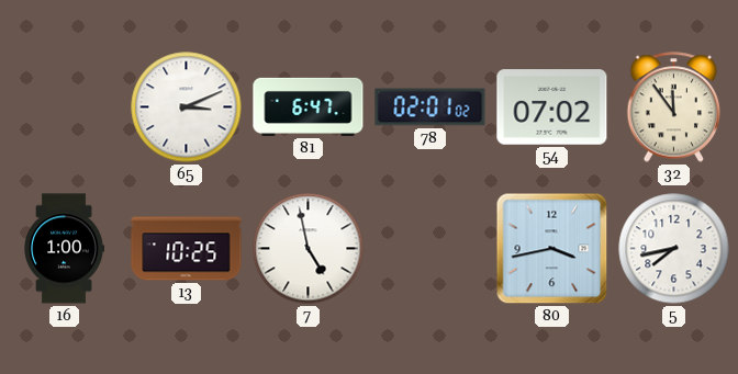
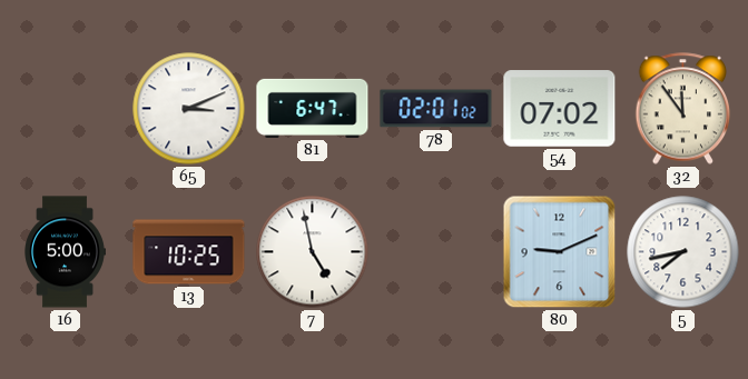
16: 1:00 -> 5:00 (65, 252)
80: 3:43 -> 9:11 (560, 252)
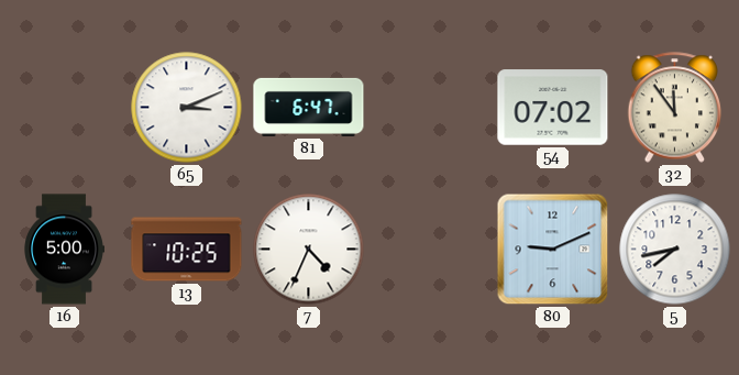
78: 02:01 -> none (436, 109)
7: 4:58 -> 4:34 (309, 250)
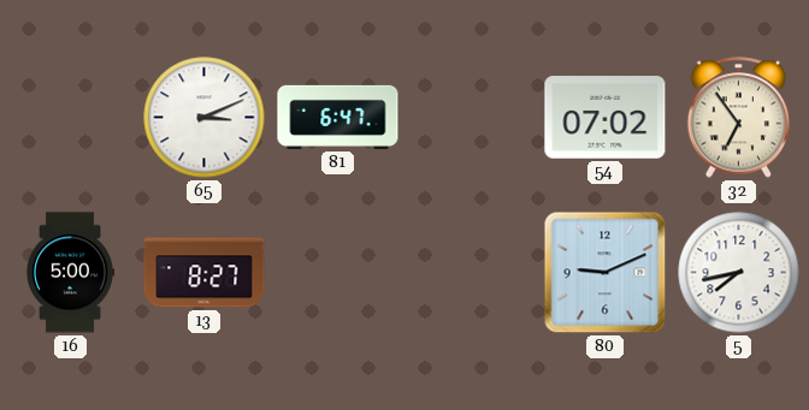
32: 11:54 -> 6:54 (739, 118)
13: 10:25 -> 8:27 (205, 273)
7: 4:34 -> none (309, 250)
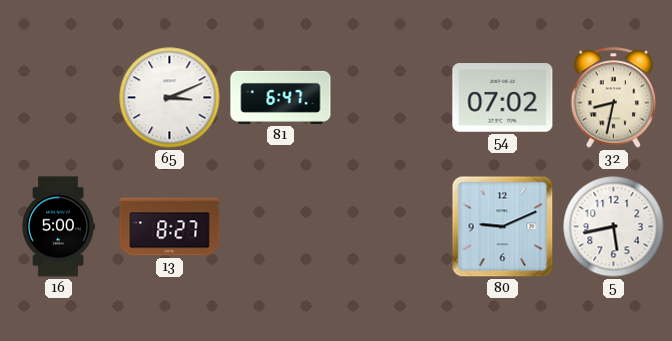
32: 6:54 -> 8:32 (614, 98)
5: 7:43 -> 5:43 (614, 227)
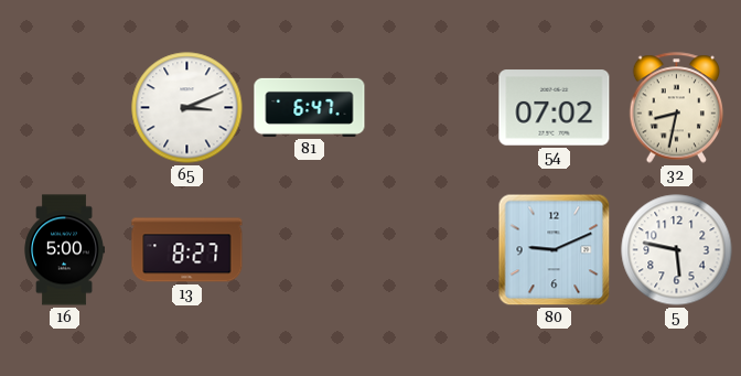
5: 5:43 -> 5:47 (677, 250)
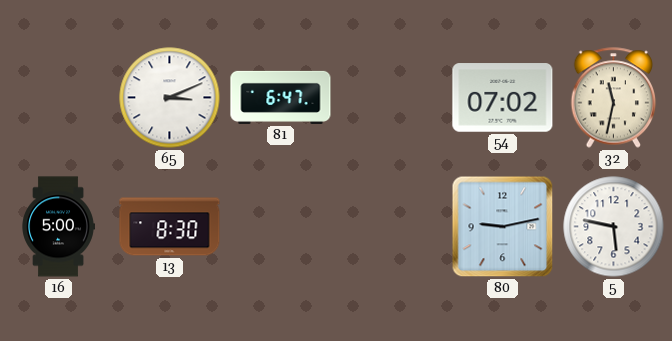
32: 8:32 -> 11:32 (614, 98)
13: 8:27 -> 8:30 (170, 227)
80: 9:11 -> 9:13 (503, 227)
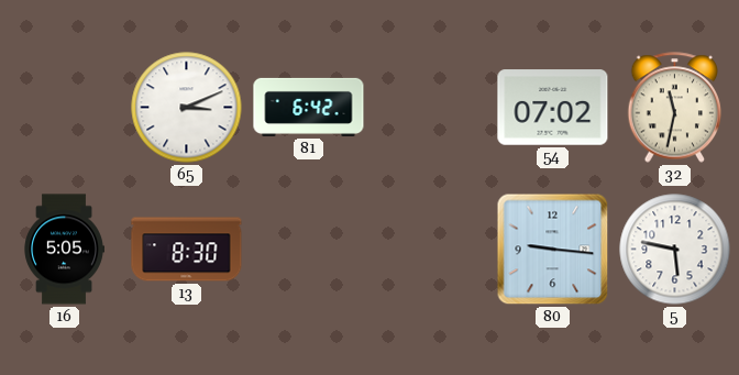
81: 6:47 -> 6:42 (309, 107)
16: 5:00 -> 5:05 (64, 250)
80: 9:13 -> 9:16 (553, 250)
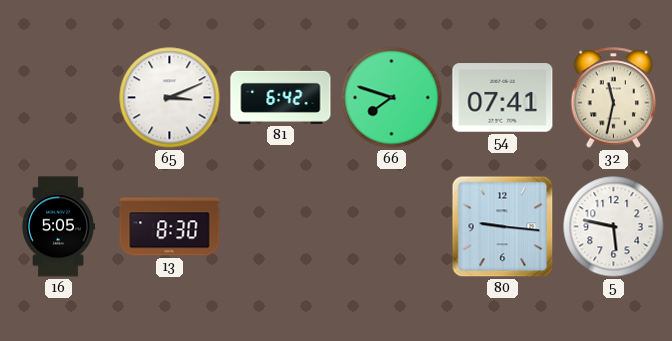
66: none -> 7:48 (392, 98)
54: 07:02 -> 07:41 (503, 98)
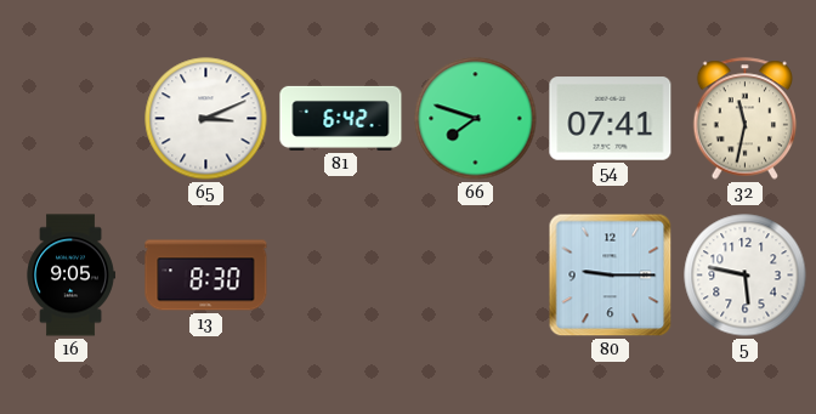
16: 5:05 -> 9:05 (70, 276)
80: 9:16 -> 9:15 (611, 276)
